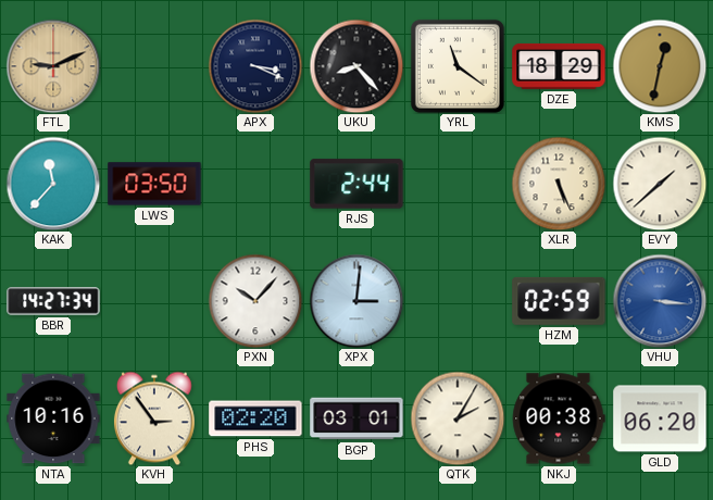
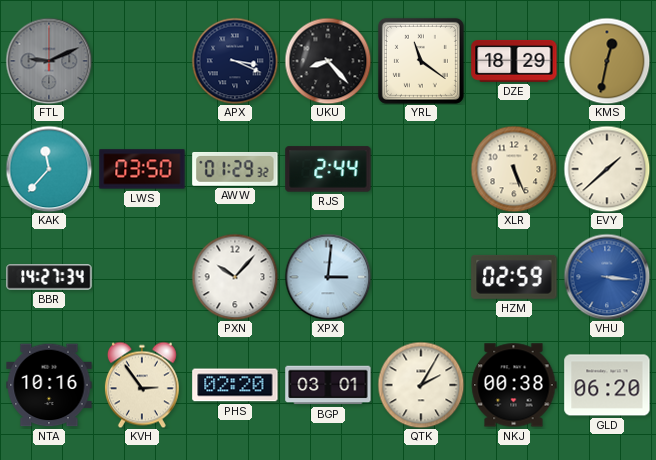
FTL dial: champagne -> grey (49, 61)
AWW: none -> 01:29 (235, 169)
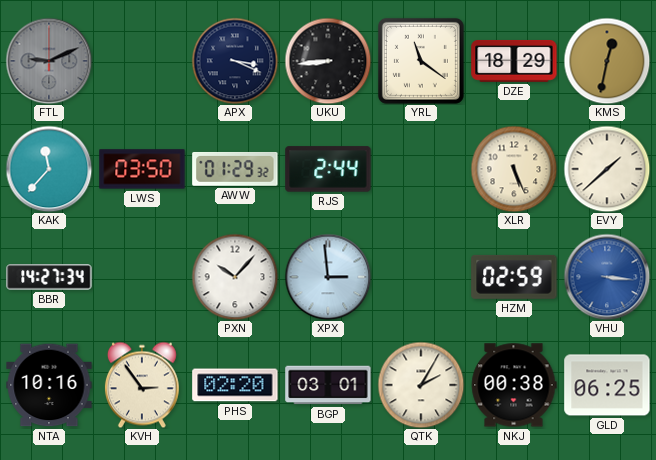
UKU: 8:23 -> 8:44 (328, 61)
XPX: 3:01 -> 2:59 (328, 277)
GLD: 06:20 -> 06:25 (607, 385)
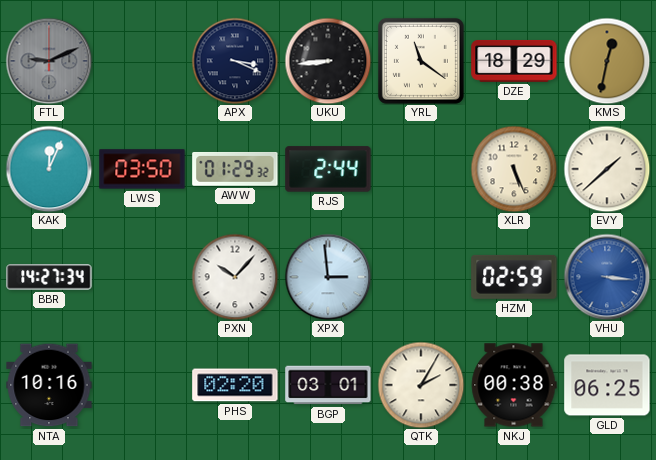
KAK: 11:37 -> 12:04 (49, 169)
KVH: 2:54 -> none (142, 385)
